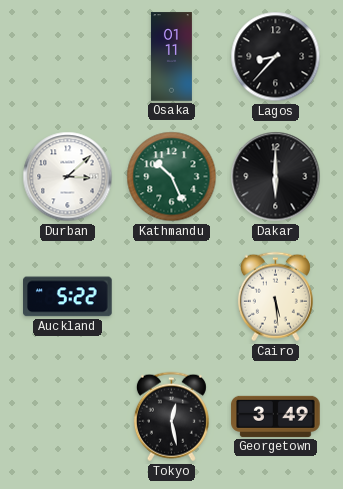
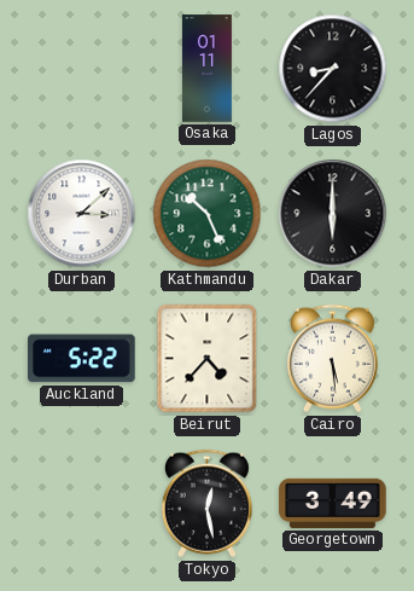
Beirut: none -> 4:37 (208, 359)
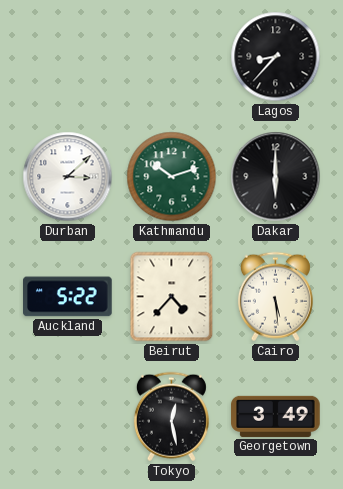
Osaka: 01:11 -> none (206, 69)
Kathmandu: 10:26 -> 10:12 (172, 177)
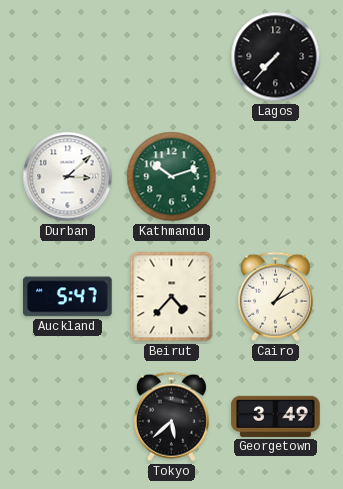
Lagos: 8:37 -> 7:37 (276, 57)
Dakar: 6:00 -> none (276, 177)
Auckland: 5:22 -> 5:47 (68, 297)
Cairo: 5:29 -> 1:10 (275, 297)
Tokyo: 12:28 -> 5:38 (171, 417)
